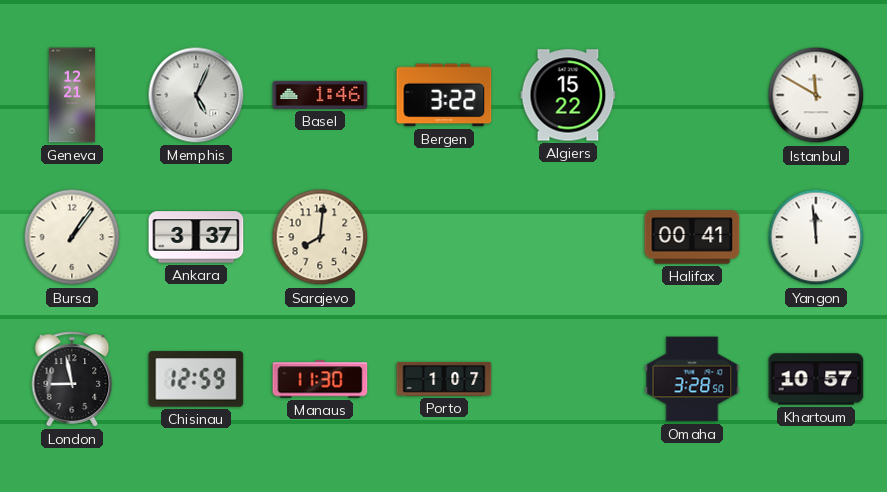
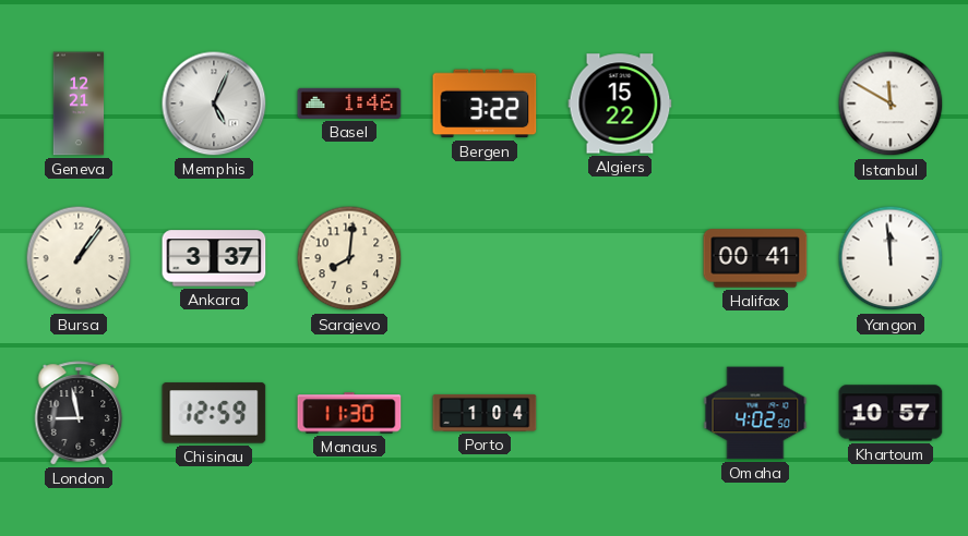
Porto: 1:07 -> 1:04 (485, 413)
Omaha: 3:28 -> 4:02 (755, 413)
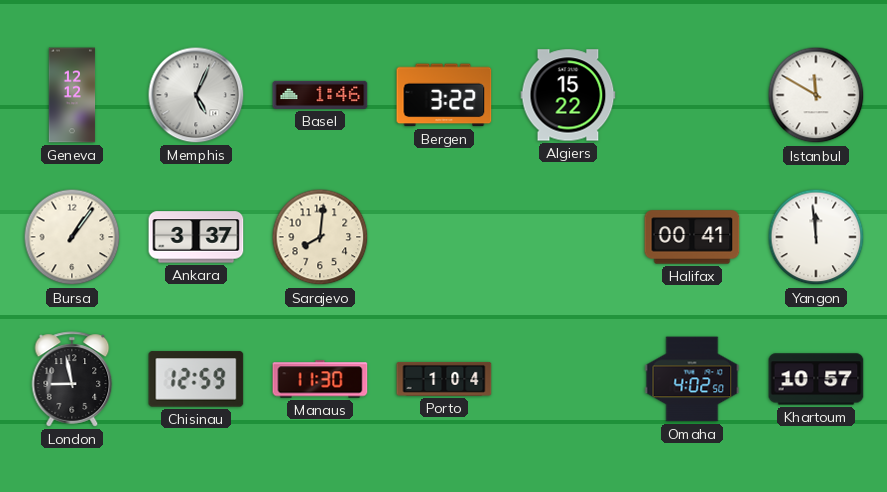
Geneva: 12:21 -> 12:12 (72, 95)
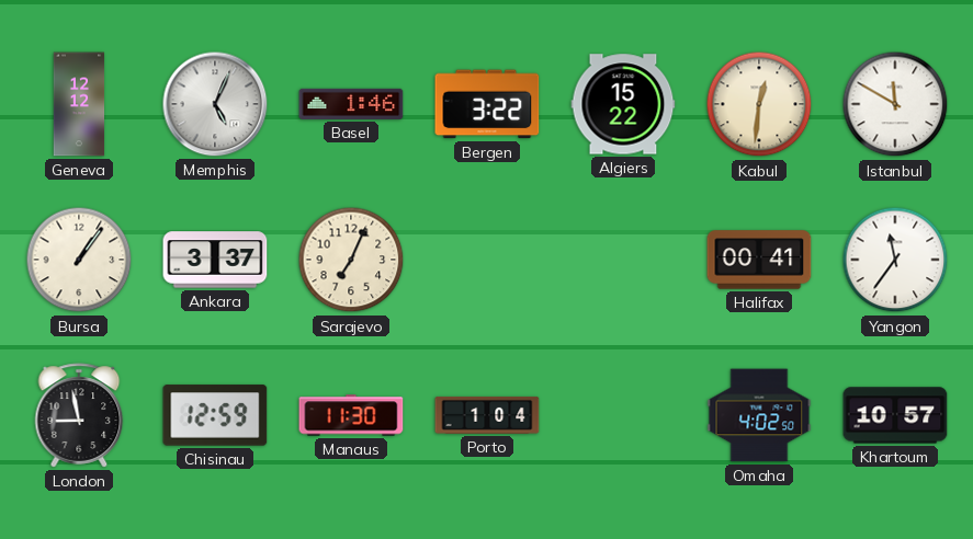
Kabul: none -> 12:31 (759, 104)
Sarajevo: 8:01 -> 7:04 (351, 260)
Yangon: 11:59 -> 11:36 (895, 260)
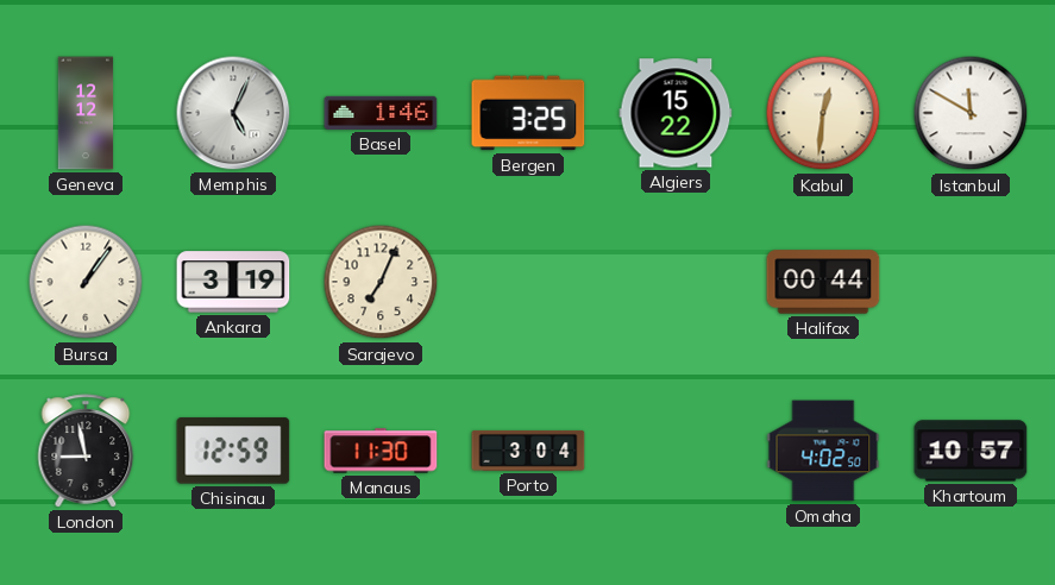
Bergen: 3:22 -> 3:25 (528, 113)
Ankara: 3:37 -> 3:19 (233, 282)
Halifax: 00:41 -> 00:44 (823, 282)
Yangon: 11:36 -> none (895, 260)
Porto: 1:04 -> 3:04 (528, 451)
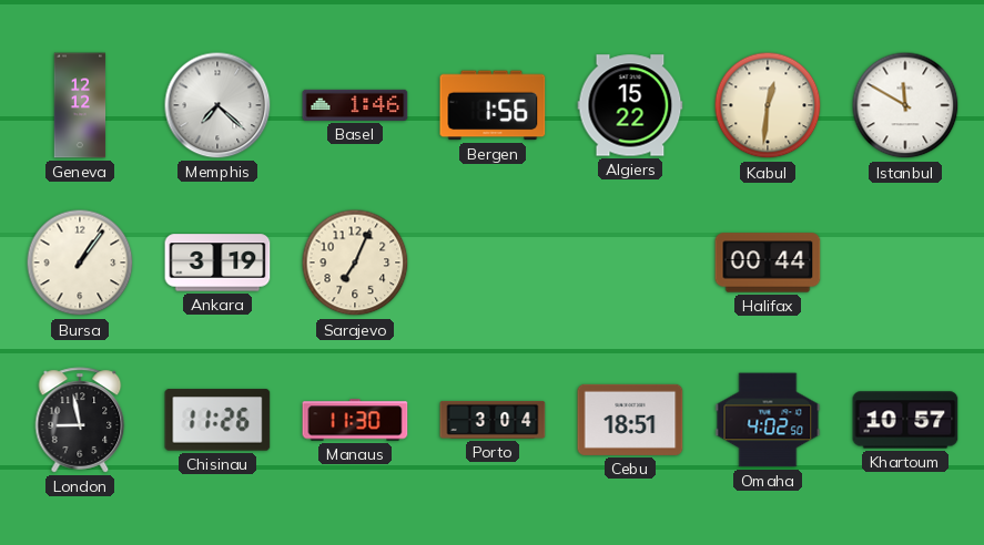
Memphis: 5:04 -> 7:22 (217, 105)
Bergen: 3:25 -> 1:56 (493, 105)
Chisinau: 12:59 -> 11:26 (217, 420)
Cebu: none -> 18:51 (630, 420)
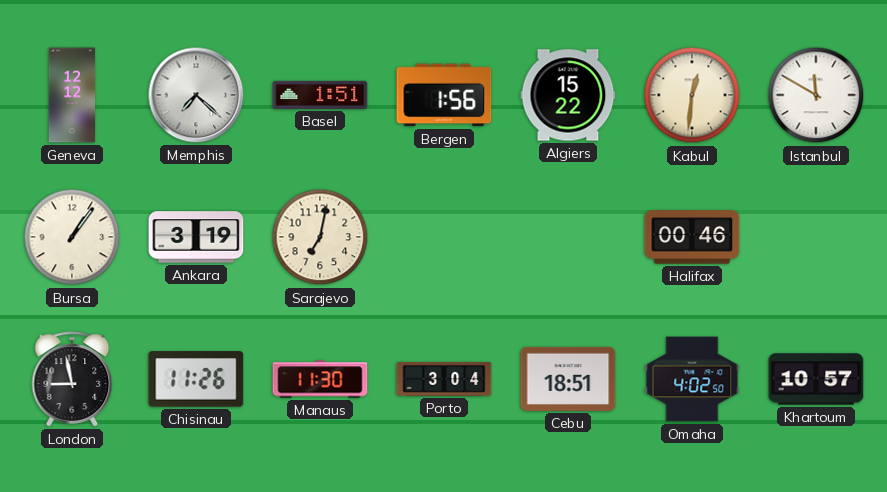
Basel: 1:46 -> 1:51 (320, 95)
Sarajevo: 7:04 -> 7:02 (320, 237)
Halifax: 00:44 -> 00:46 (692, 237)
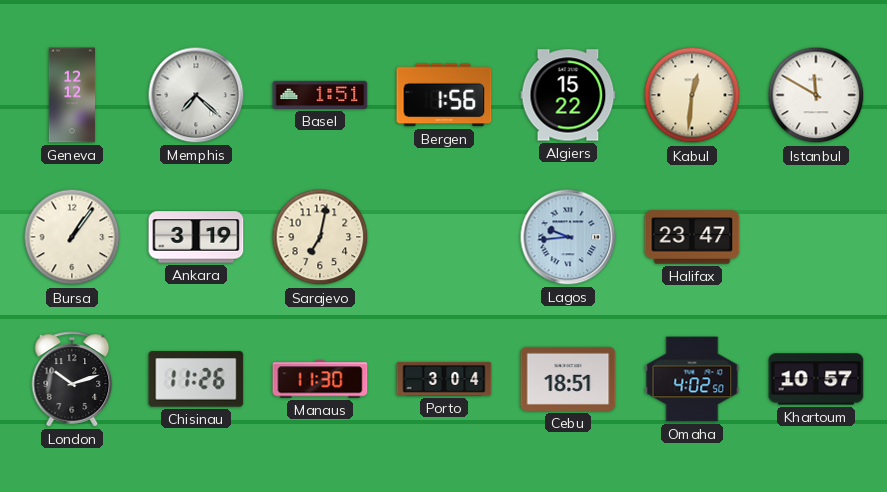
Lagos: none -> 9:44 (568, 237)
Halifax: 00:46 -> 23:47 (692, 237)
London: 8:58 -> 10:12 (72, 379)
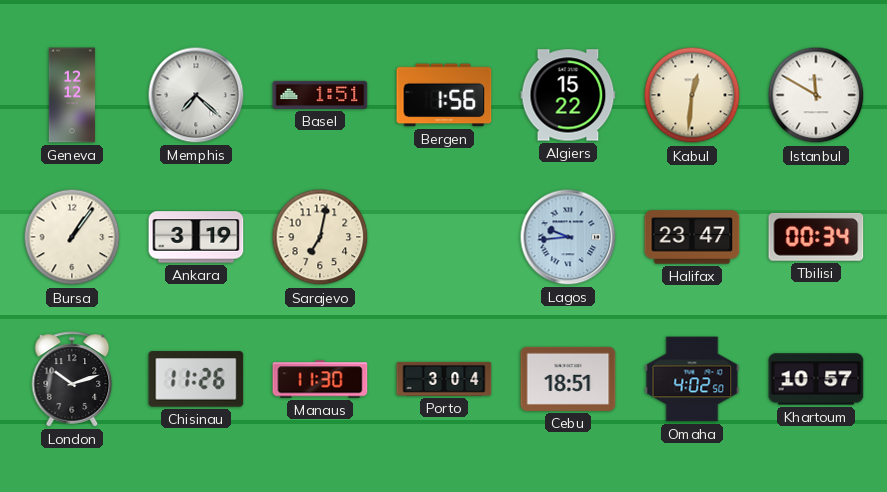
Tbilisi: none -> 00:34 (816, 237)
